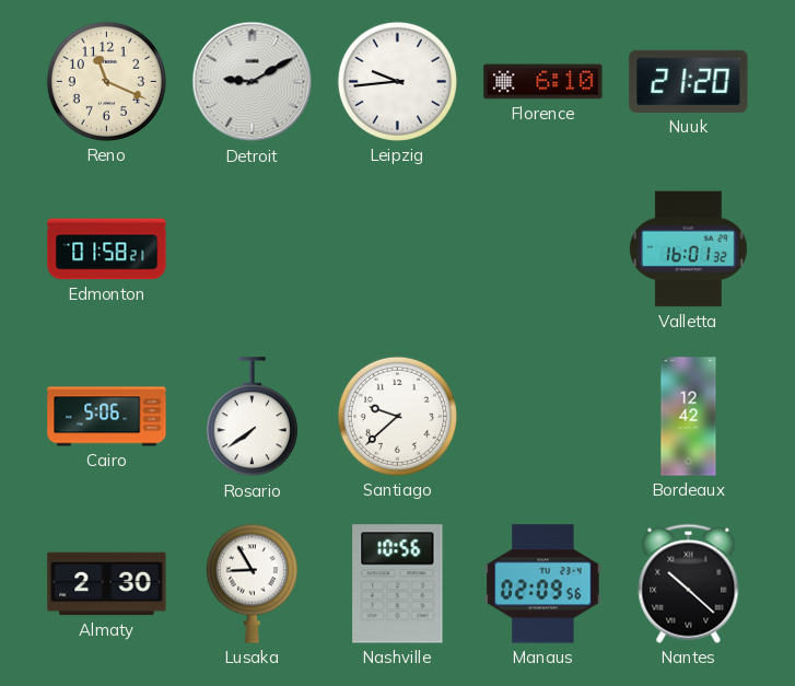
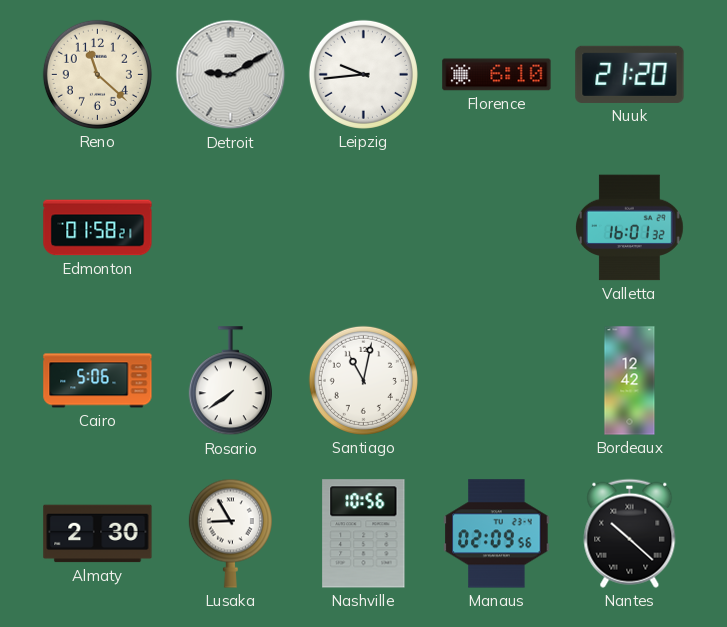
Reno: 11:19 -> 11:22 (97, 74)
Santiago: 9:38 -> 11:02 (363, 380)
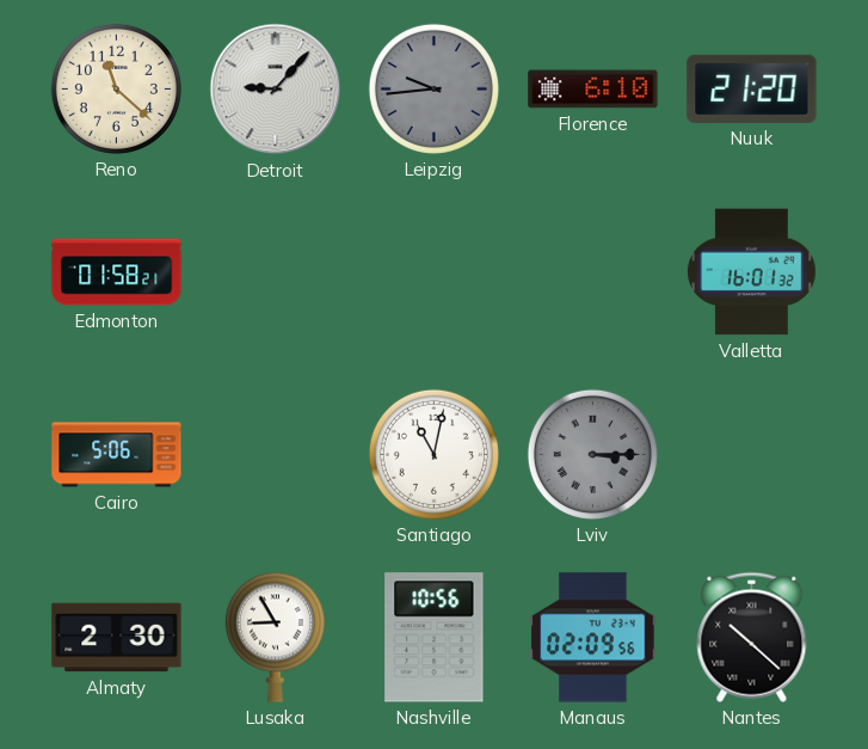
Detroit: 9:10 -> 9:07 (276, 90)
Leipzig dial: white -> grey (433, 88)
Rosario: 7:39 -> none (230, 381)
Lviv: none -> 3:15 (592, 454)
Bordeaux: 12:42 -> none (630, 381)
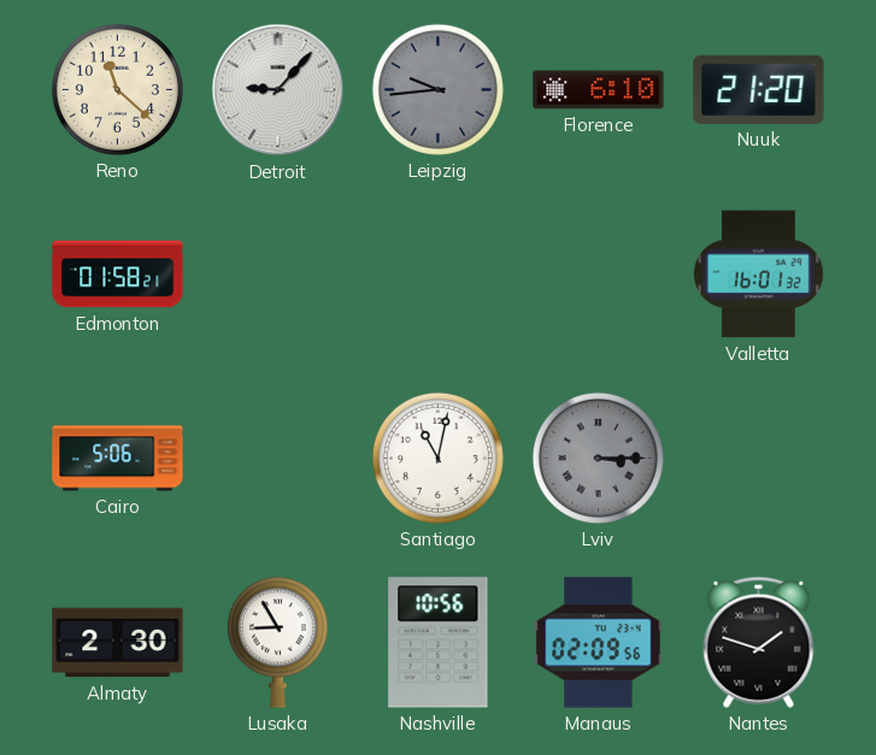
Nantes: 10:22 -> 1:48 (759, 642)
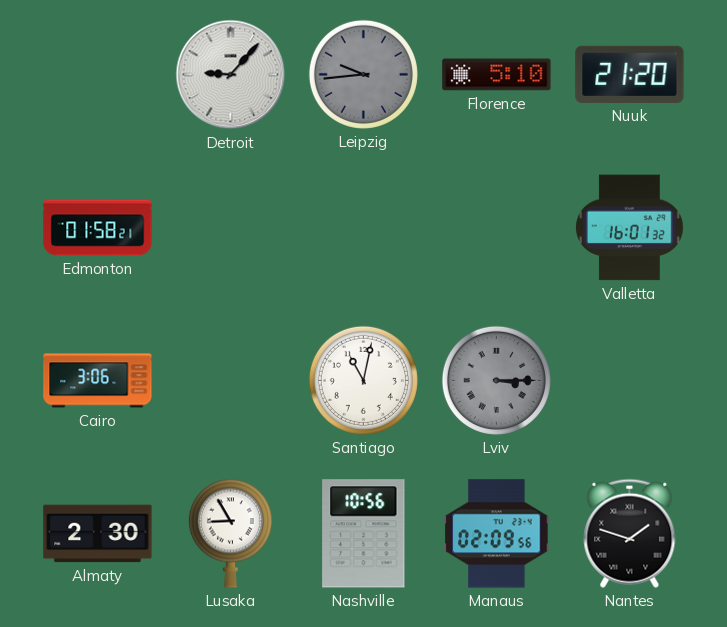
Reno: 11:22 -> none (117, 89)
Florence: 6:10 -> 5:10 (497, 75)
Cairo: 5:06 -> 3:06 (98, 381)
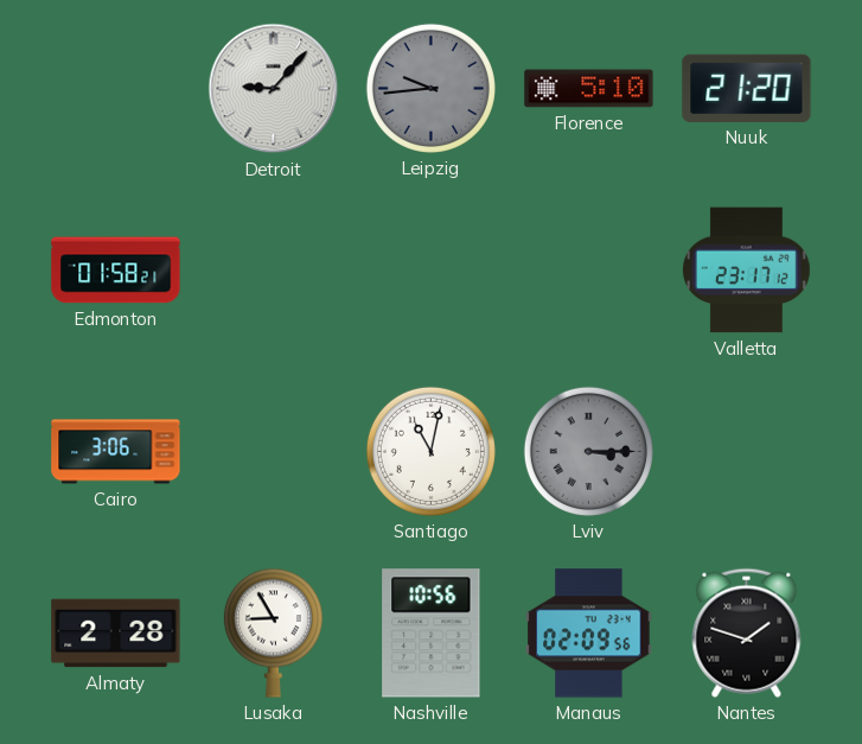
Valletta: 16:01 -> 23:17 (747, 271)
Almaty: 2:30 -> 2:28 (116, 634)
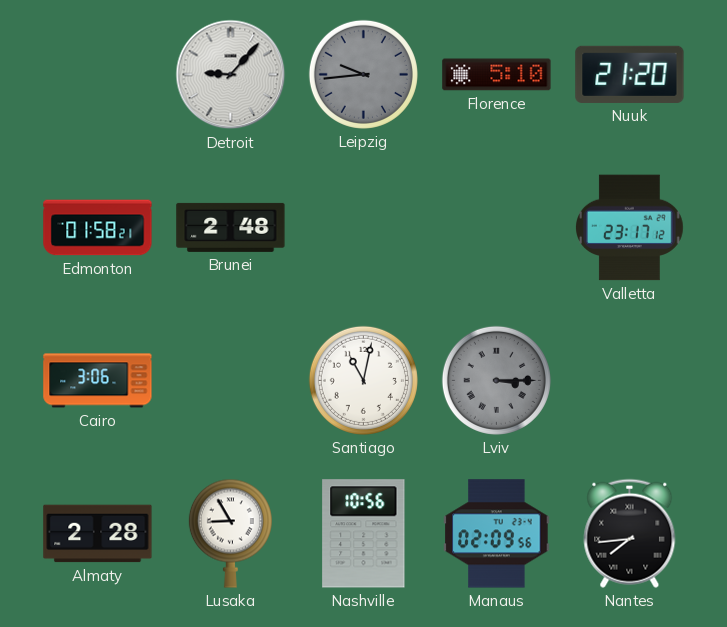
Brunei: none -> 2:48 (231, 227)
Nantes: 1:48 -> 7:44 (630, 533)
